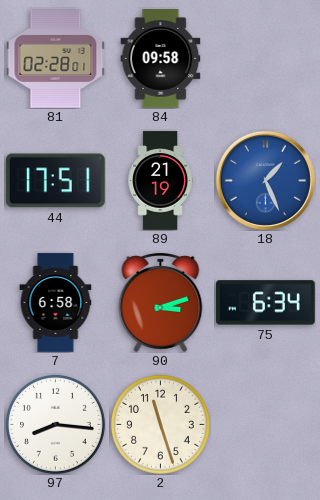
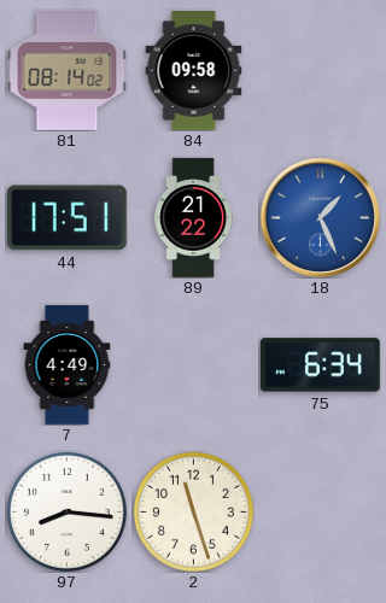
81: 02:28 -> 08:14 (68, 71)
89: 21:19 -> 21:22 (193, 218)
7: 6:58 -> 4:49 (68, 365)
90: 3:12 -> none (161, 303)
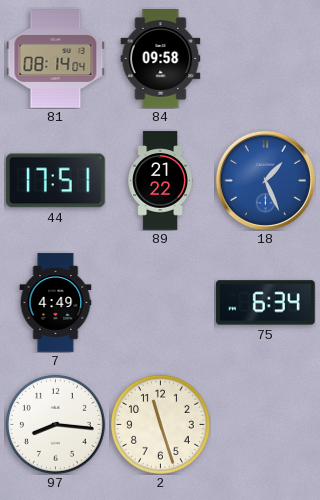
81: 08:14:02 -> 08:14:04 (56, 59)
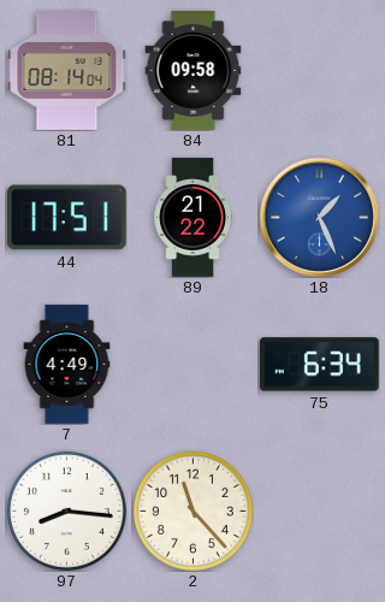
2: 11:27 -> 11:23 (192, 510)
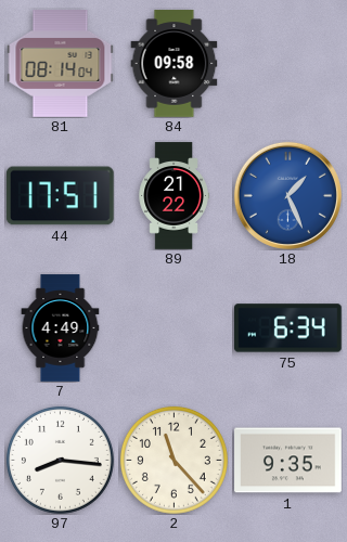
1: none -> 9:35 (288, 461)
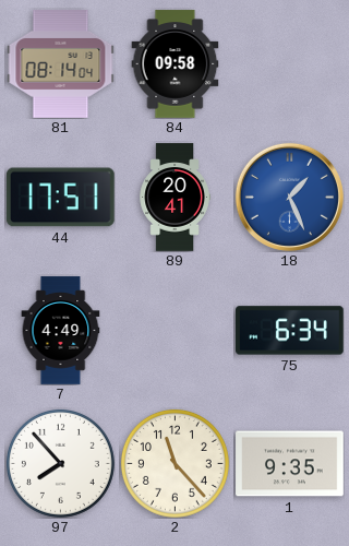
89: 21:22 -> 20:41 (174, 198)
97: 8:16 -> 7:53 (60, 463)
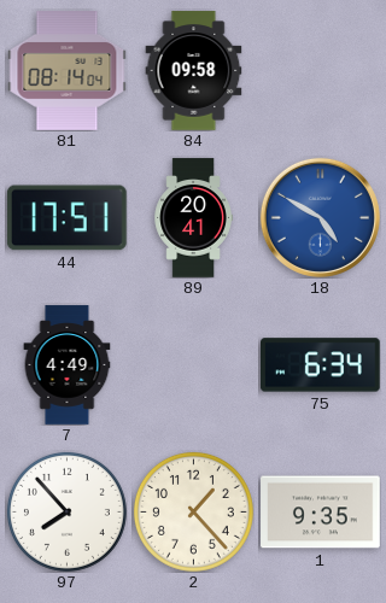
18: 1:26 -> 4:50 (320, 217)
2: 11:23 -> 1:23 (193, 511)
